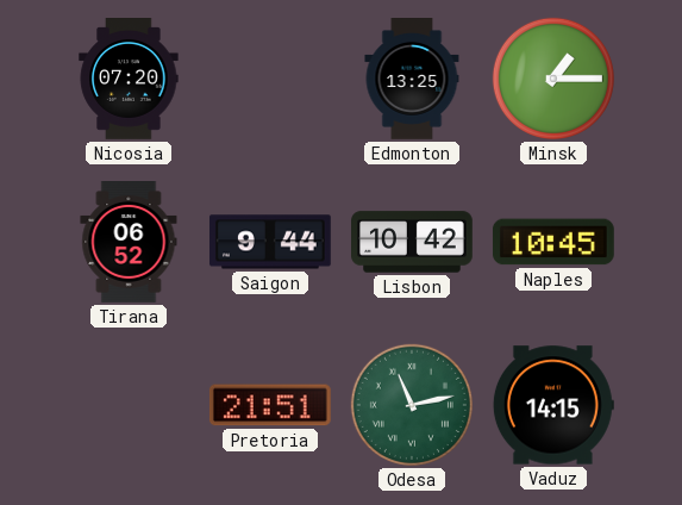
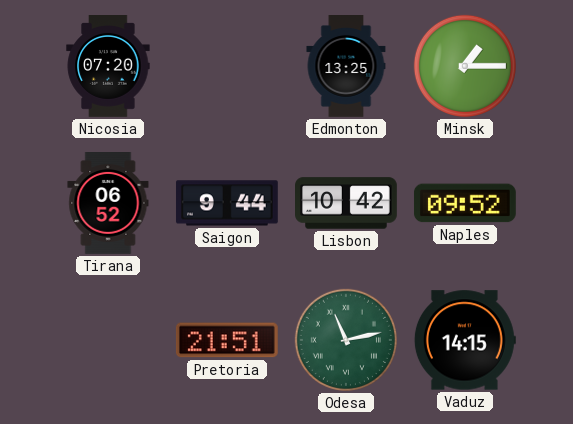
Naples: 10:45 -> 09:52 (465, 203)
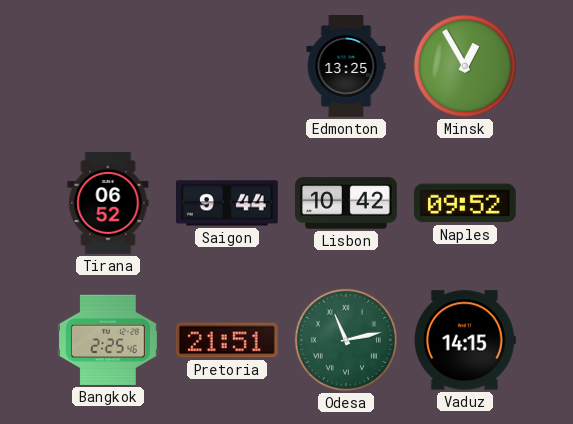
Nicosia: 07:20 -> none (108, 67)
Minsk: 1:15 -> 12:55 (465, 66)
Bangkok: none -> 2:25 (108, 340)
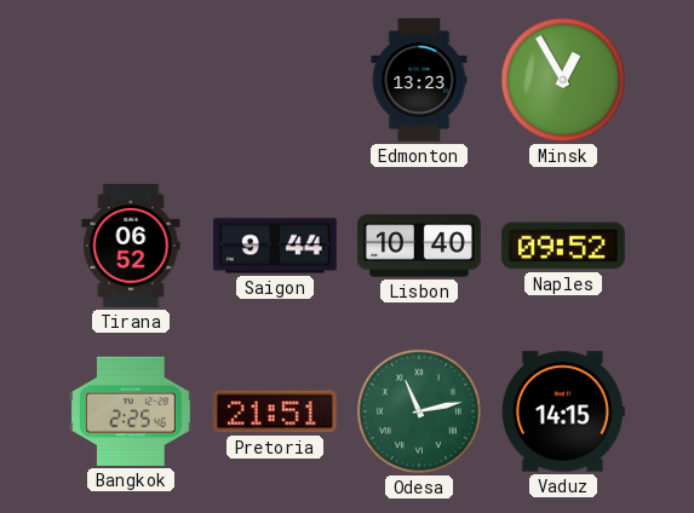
Edmonton: 13:25 -> 13:23 (419, 81)
Lisbon: 10:42 -> 10:40 (420, 246)
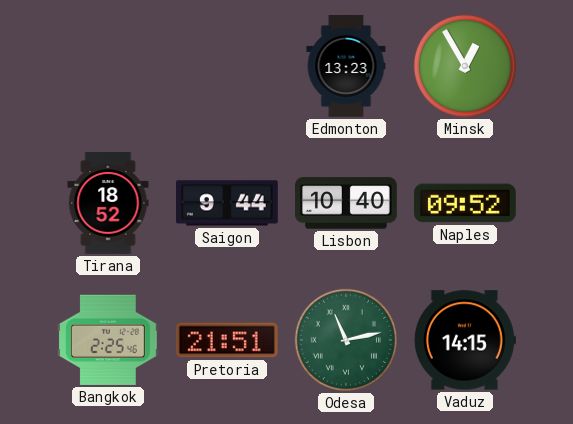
Tirana: 06:52 -> 18:52 (108, 204)
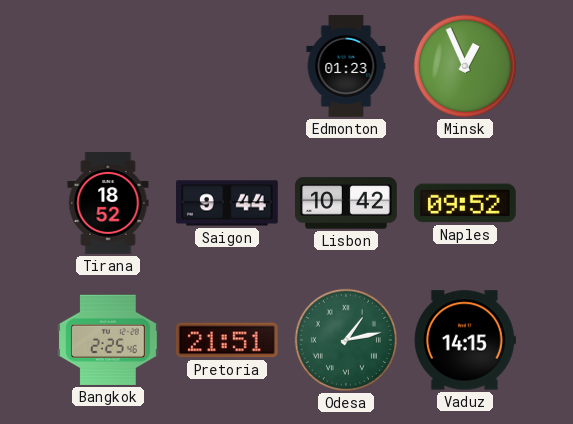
Edmonton: 13:23 -> 01:23 (346, 67)
Minsk: 12:55 -> 12:56 (465, 66)
Lisbon: 10:40 -> 10:42 (347, 203)
Odesa: 11:13 -> 1:13 (346, 340)
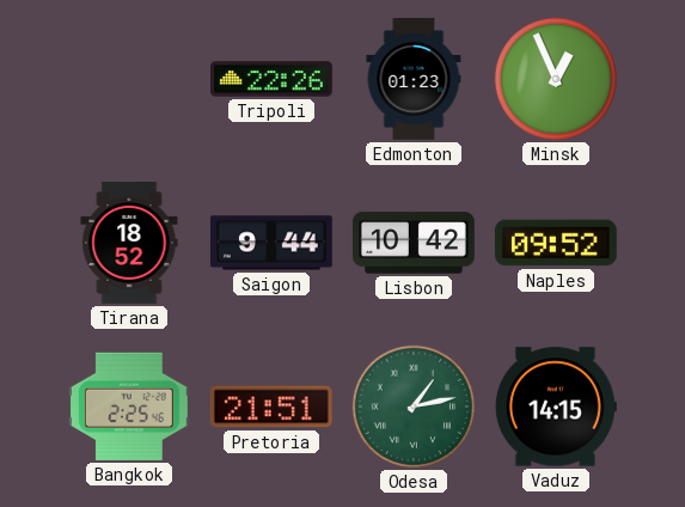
Tripoli: none -> 22:26 (273, 79)
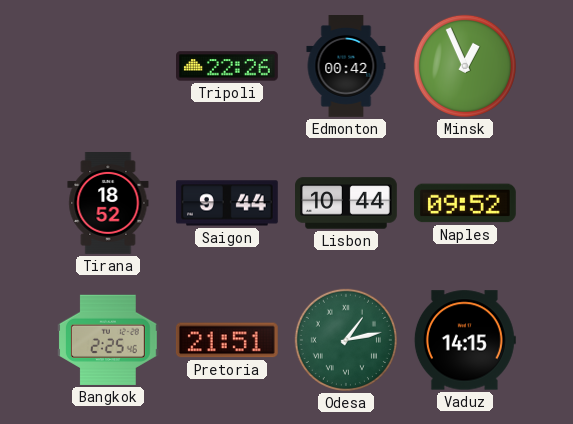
Edmonton: 01:23 -> 00:42 (346, 67)
Lisbon: 10:42 -> 10:44 (347, 203)
